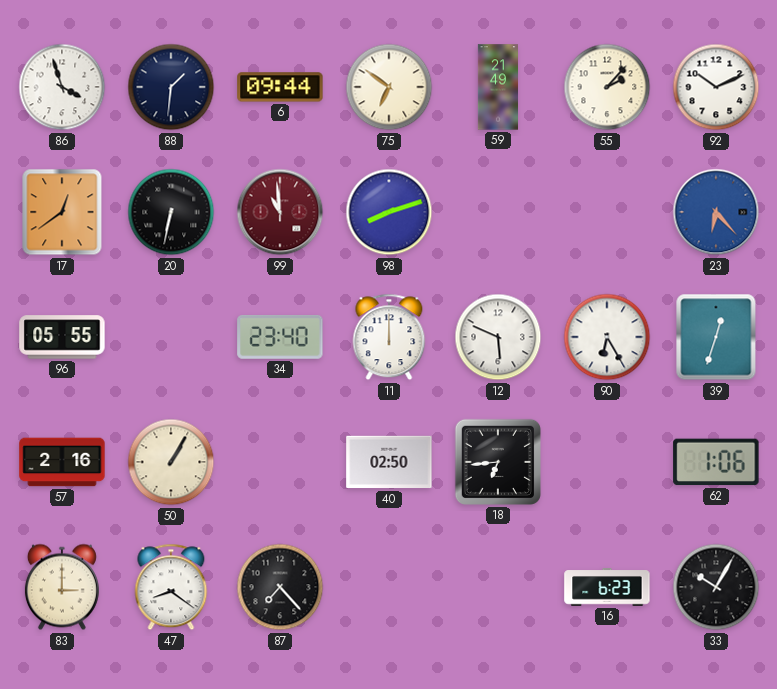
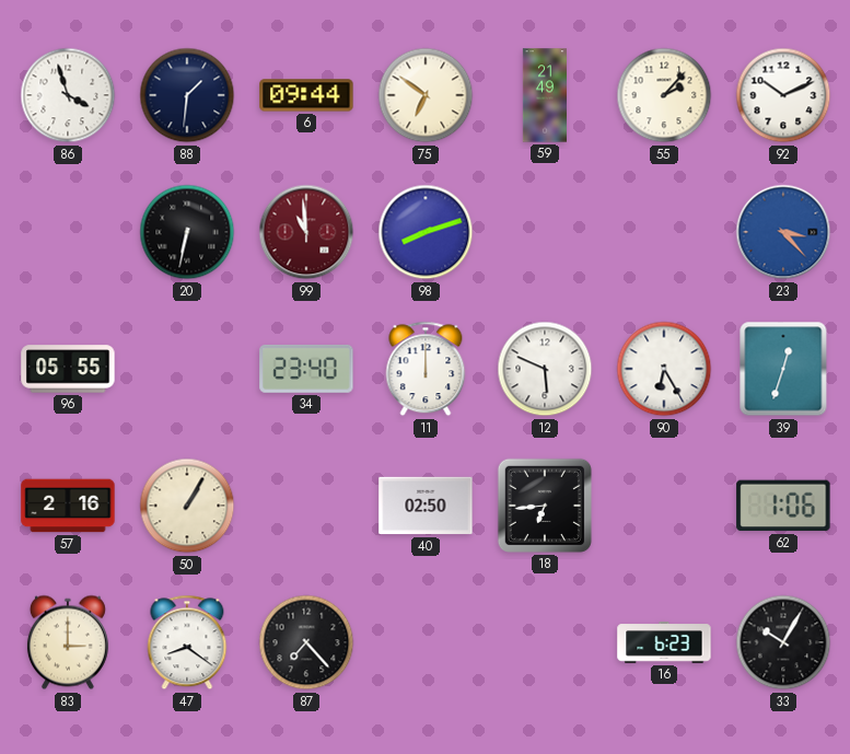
17: 12:39 -> none (62, 212)
23: 6:23 -> 3:23 (783, 232)
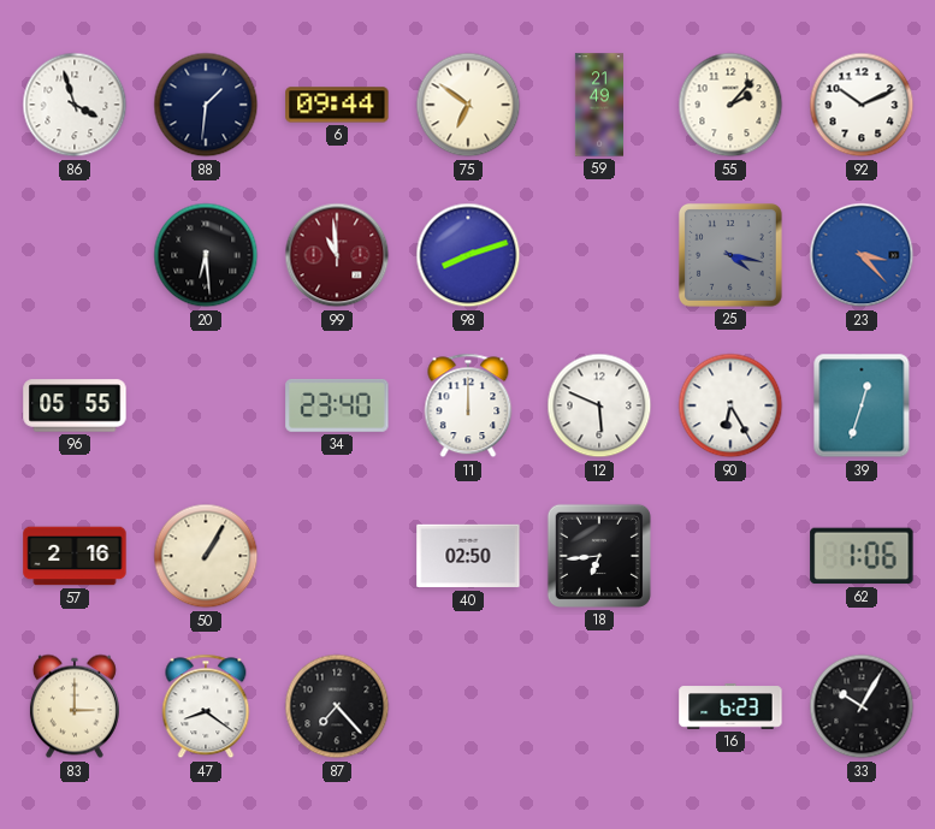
20: 6:32 -> 6:29 (206, 255)
25: none -> 4:17 (730, 255)
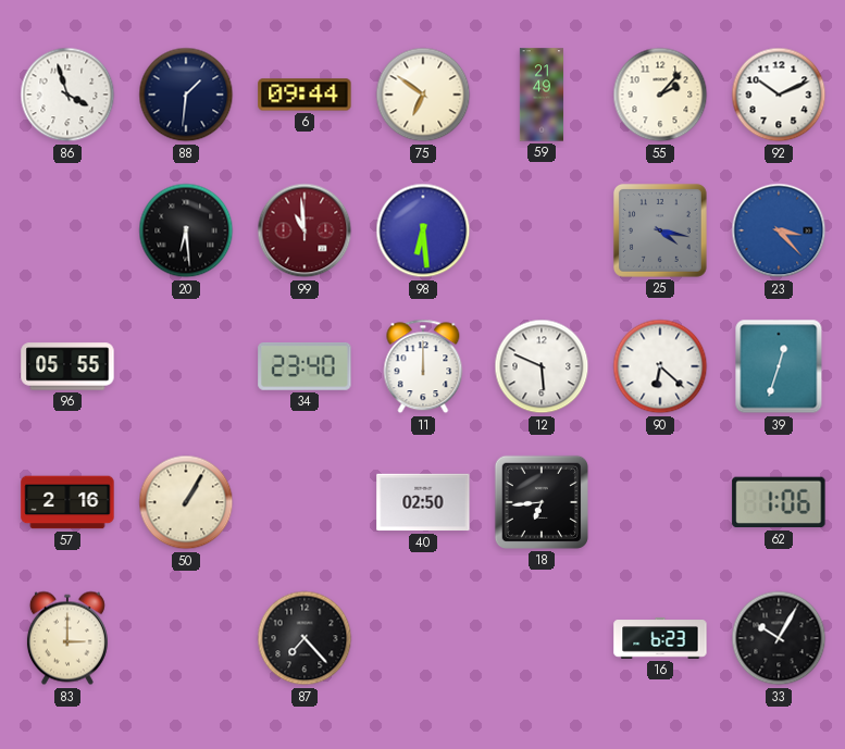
98: 8:12 -> 6:29 (423, 230)
90: 6:25 -> 6:22 (660, 366)
47: 8:21 -> none (206, 706)
